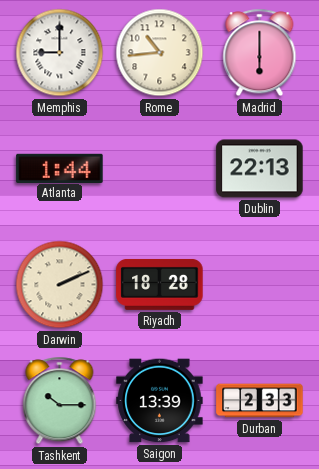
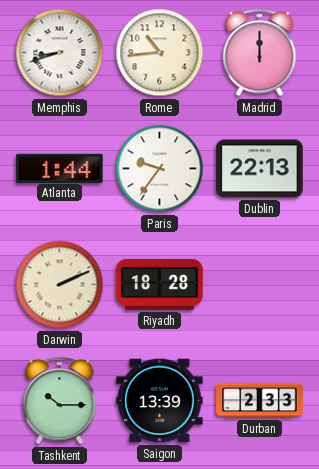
Memphis: 9:00 -> 8:42 (60, 53)
Madrid: 6:00 -> 12:00 (260, 53)
Paris: none -> 9:36 (160, 169)
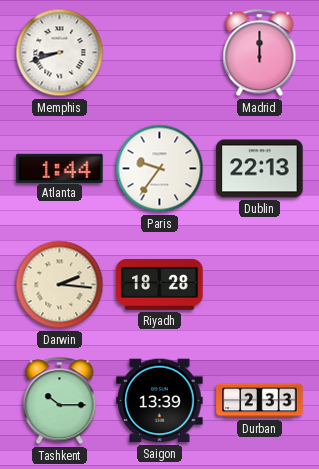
Rome: 10:44 -> none (160, 53)
Darwin: 2:11 -> 2:16 (60, 285)
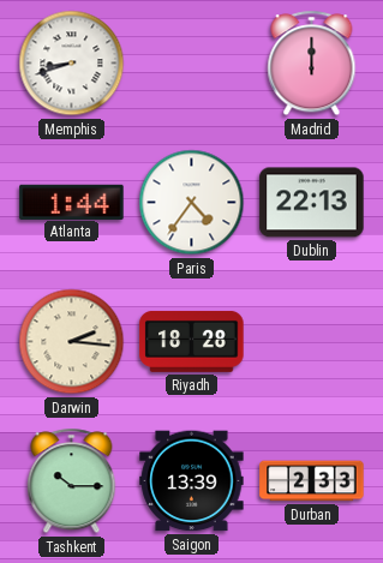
Paris: 9:36 -> 4:36 (192, 203)
